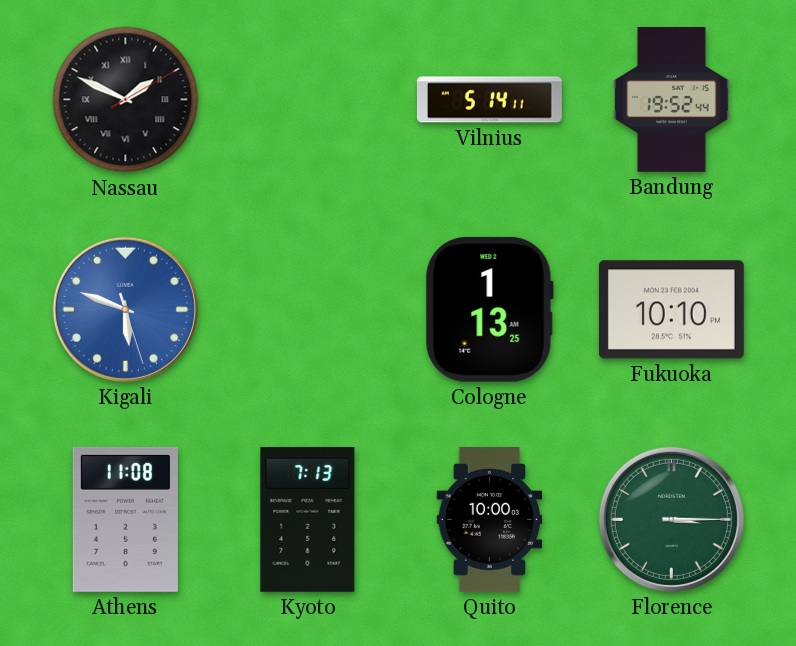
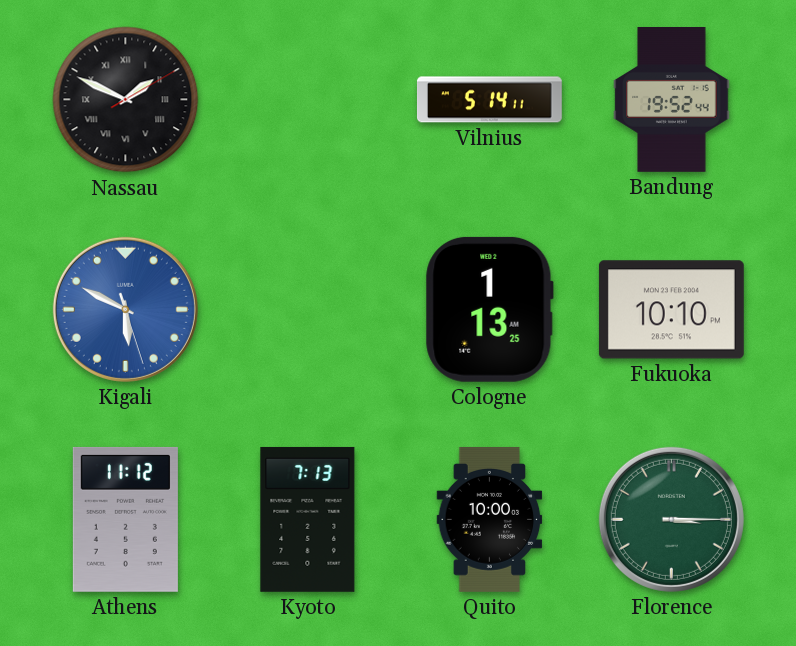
Kigali: 5:48 -> 5:49 (125, 309)
Athens: 11:08 -> 11:12 (125, 519)
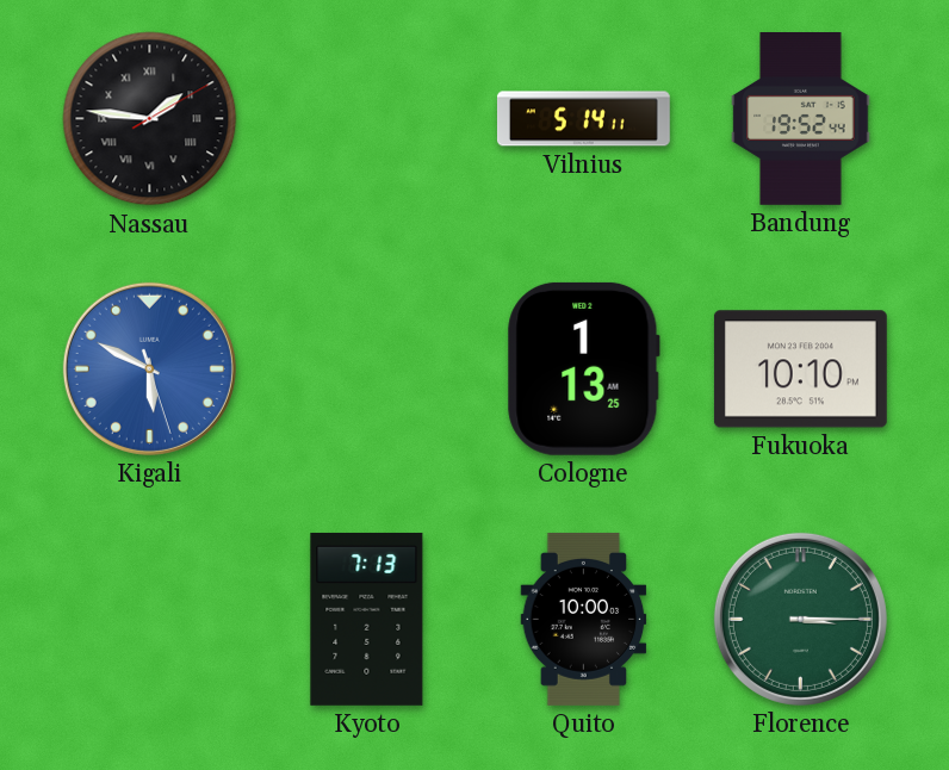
Nassau: 1:49 -> 1:46 (150, 119)
Athens: 11:12 -> none (125, 519)
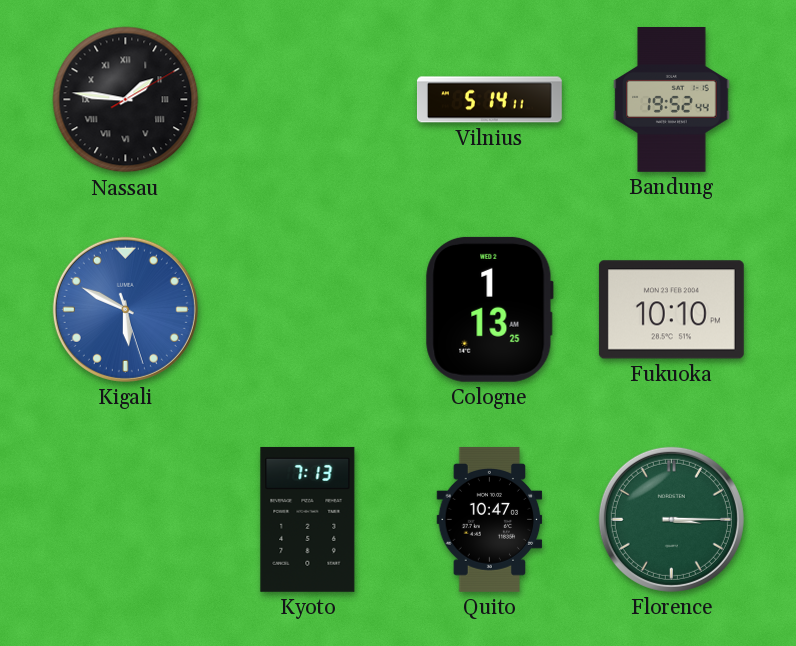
Quito: 10:00 -> 10:47 (490, 519)
